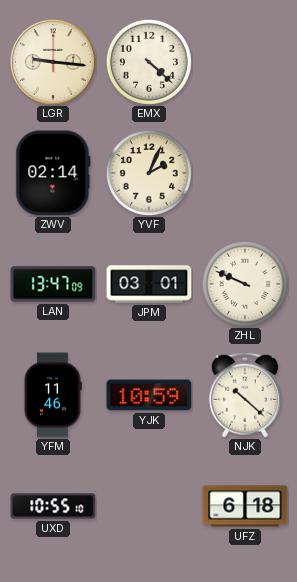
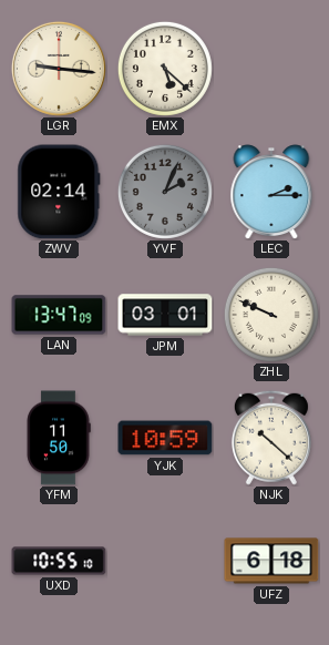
EMX: 4:22 -> 5:22 (165, 69)
YVF dial: cream -> grey (165, 192)
LEC: none -> 2:15 (271, 192)
YFM: 11:46 -> 11:50 (59, 438)
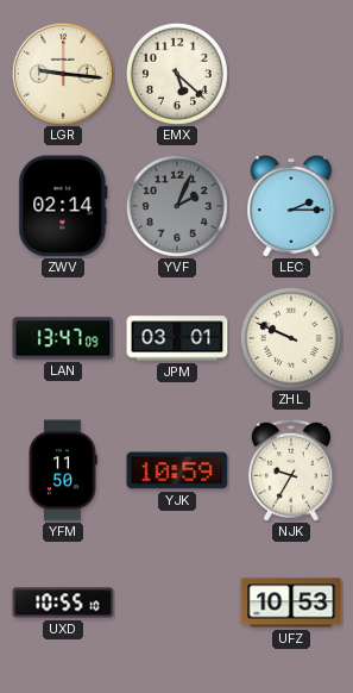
NJK: 10:22 -> 9:35 (291, 470)
UFZ: 6:18 -> 10:53 (291, 603)
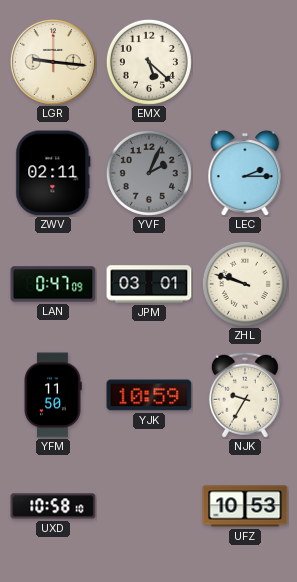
ZWV: 02:14 -> 02:11 (53, 173)
LAN: 13:47 -> 0:47 (53, 284)
ZHL: 9:49 -> 9:48 (245, 284)
UXD: 10:55 -> 10:58 (53, 506)
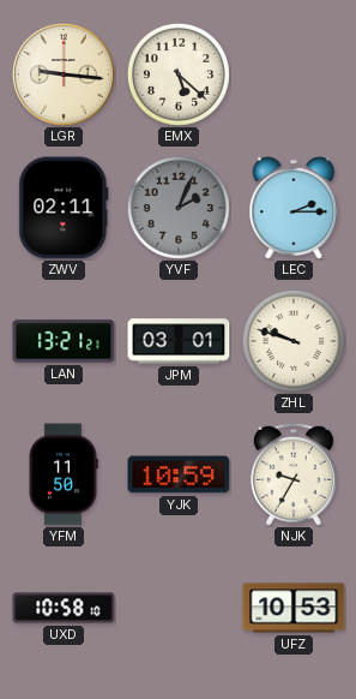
LAN: 0:47 -> 13:21 (64, 341)
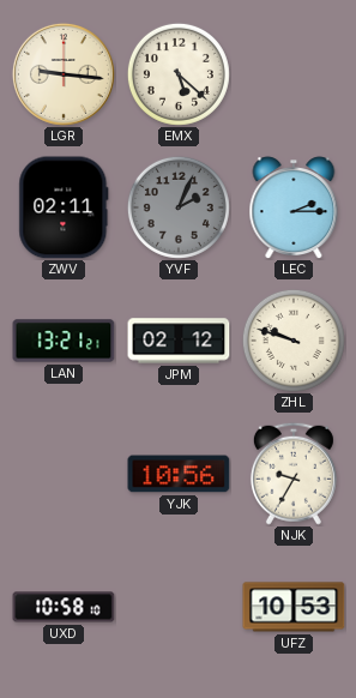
JPM: 03:01 -> 02:12 (179, 341)
YFM: 11:50 -> none (64, 474)
YJK: 10:59 -> 10:56 (179, 474)
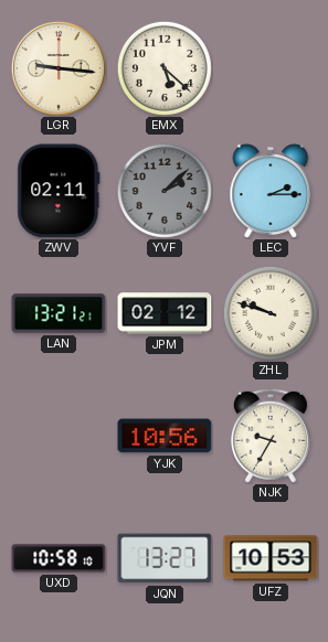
YVF: 2:04 -> 2:08 (165, 191)
JQN: none -> 13:27 (165, 558)
